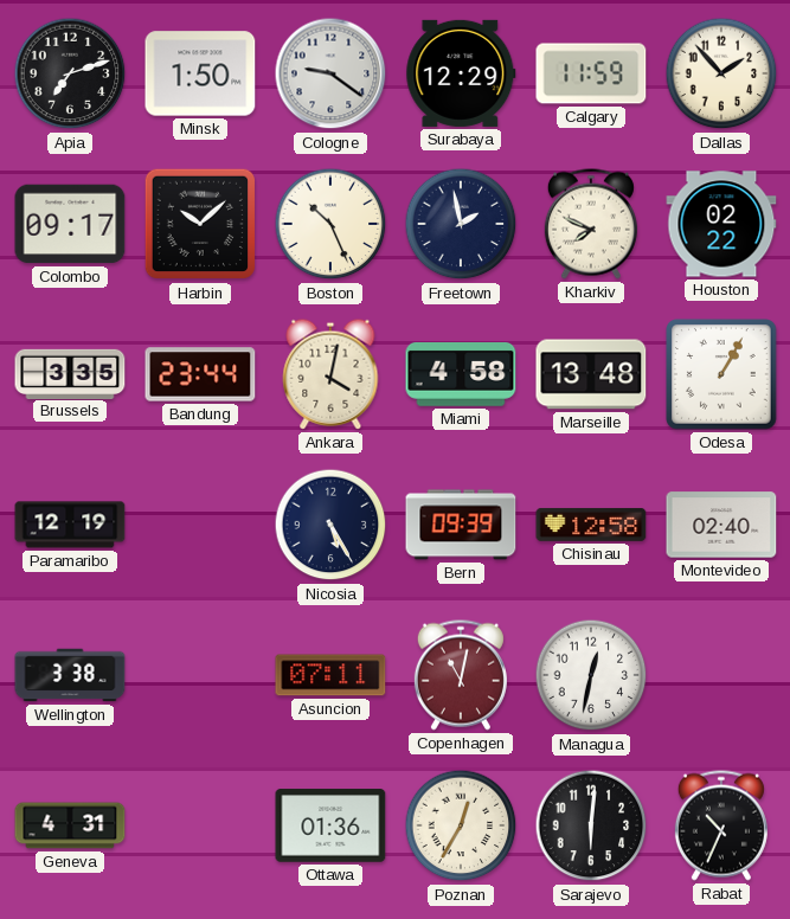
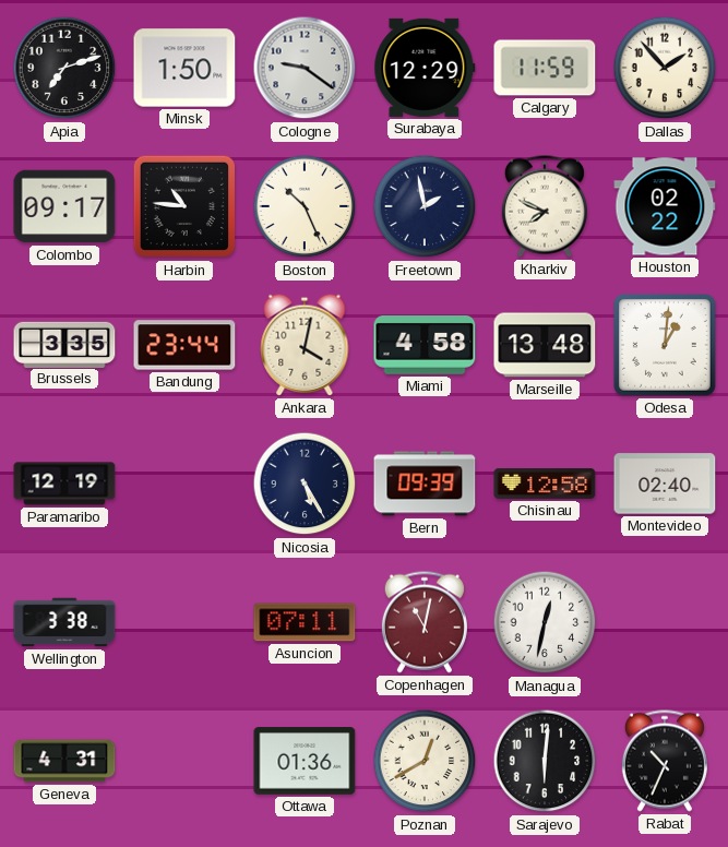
Harbin: 10:08 -> 10:46 (184, 206)
Odesa: 1:05 -> 1:01 (665, 345)
Poznan: 12:35 -> 12:40 (425, 761)
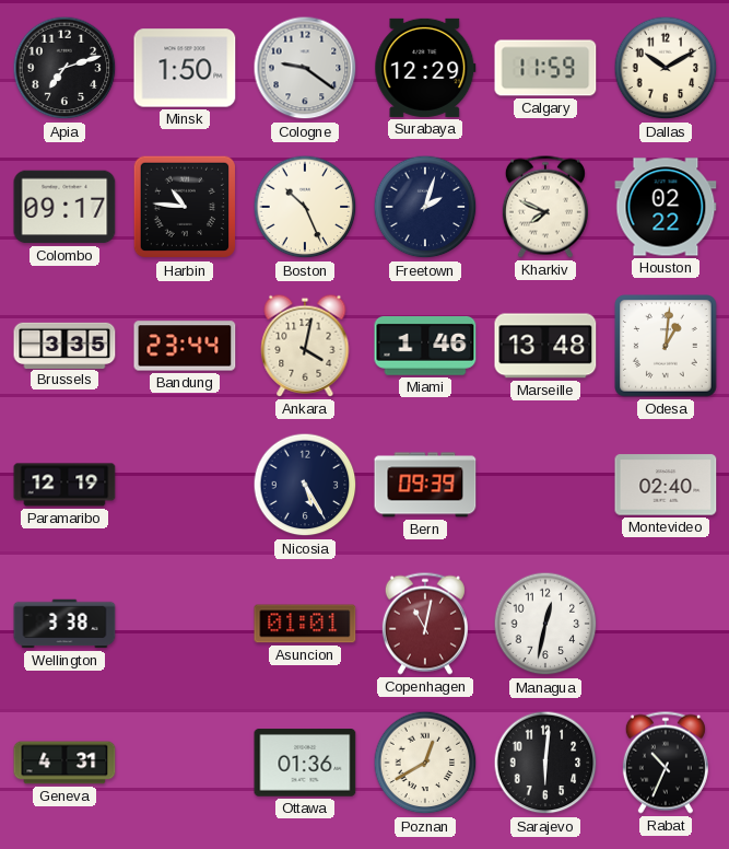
Dallas: 1:53 -> 10:10 (666, 68)
Freetown: 1:58 -> 2:03 (425, 207)
Miami: 4:58 -> 1:46 (425, 347)
Chisinau: 12:58 -> none (545, 484)
Asuncion: 07:11 -> 01:01 (305, 624)
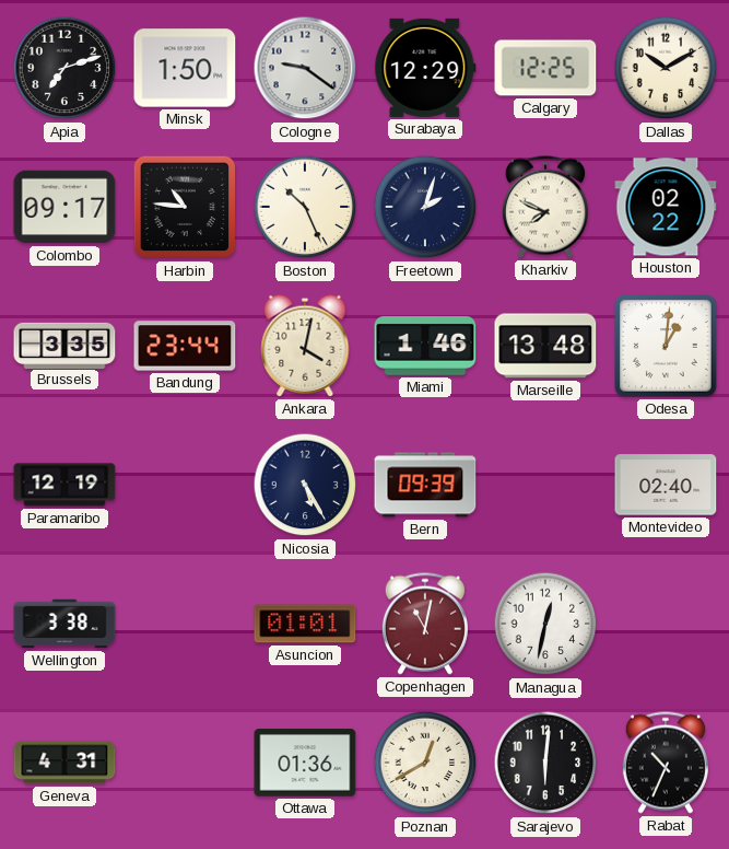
Calgary: 11:59 -> 12:25 (545, 68)
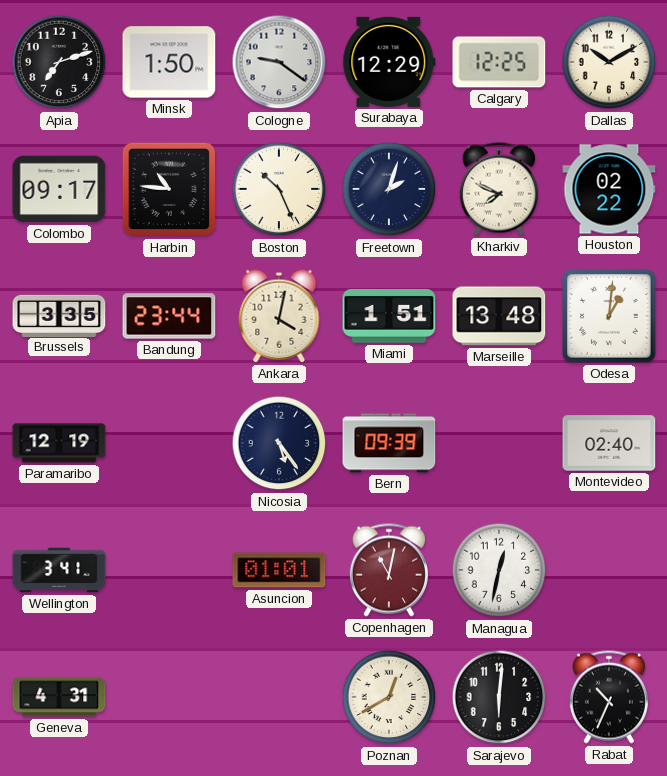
Miami: 1:46 -> 1:51 (389, 317)
Nicosia: 5:25 -> 5:24 (279, 443)
Wellington: 3:38 -> 3:41 (59, 570)
Ottawa: 01:36 -> none (305, 763)
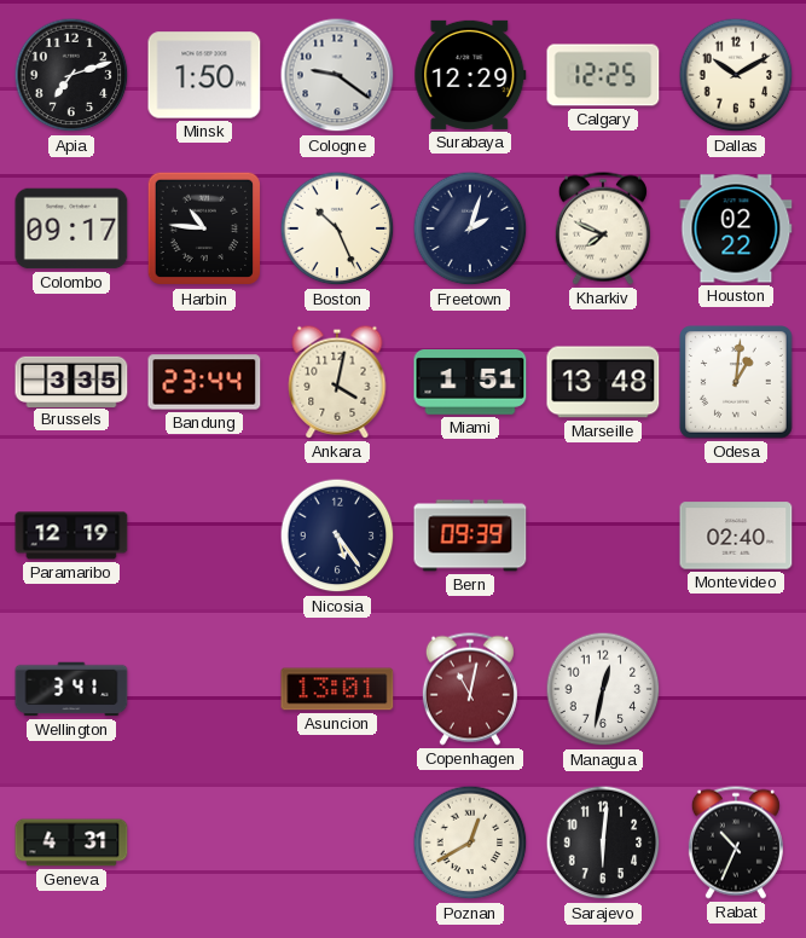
Asuncion: 01:01 -> 13:01 (337, 689)
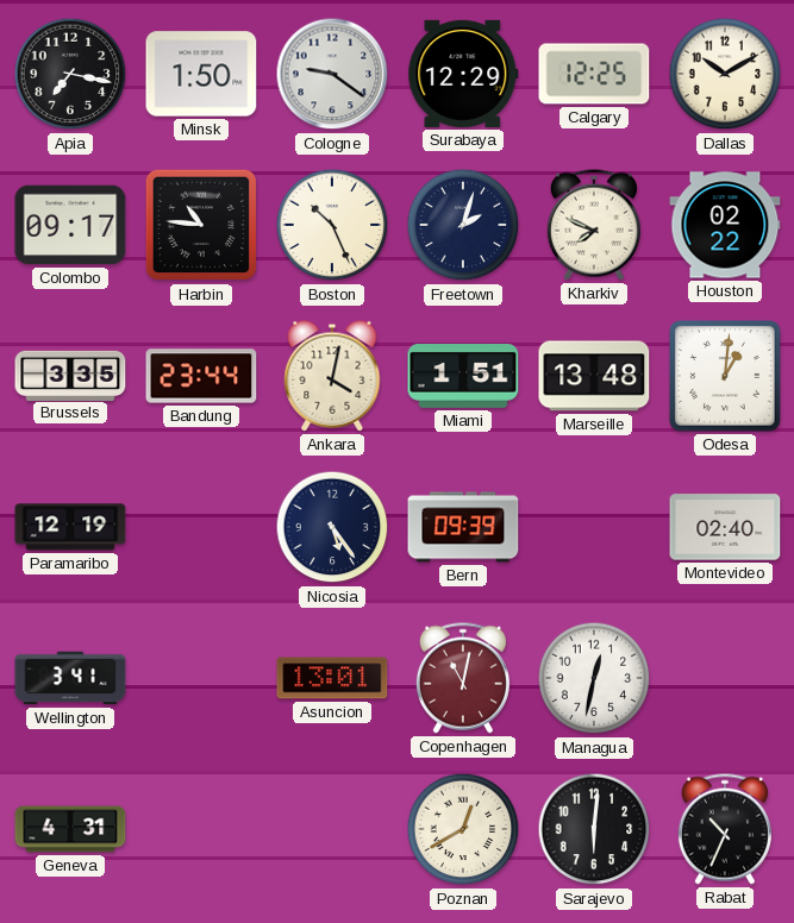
Apia: 7:12 -> 7:17 (70, 74)
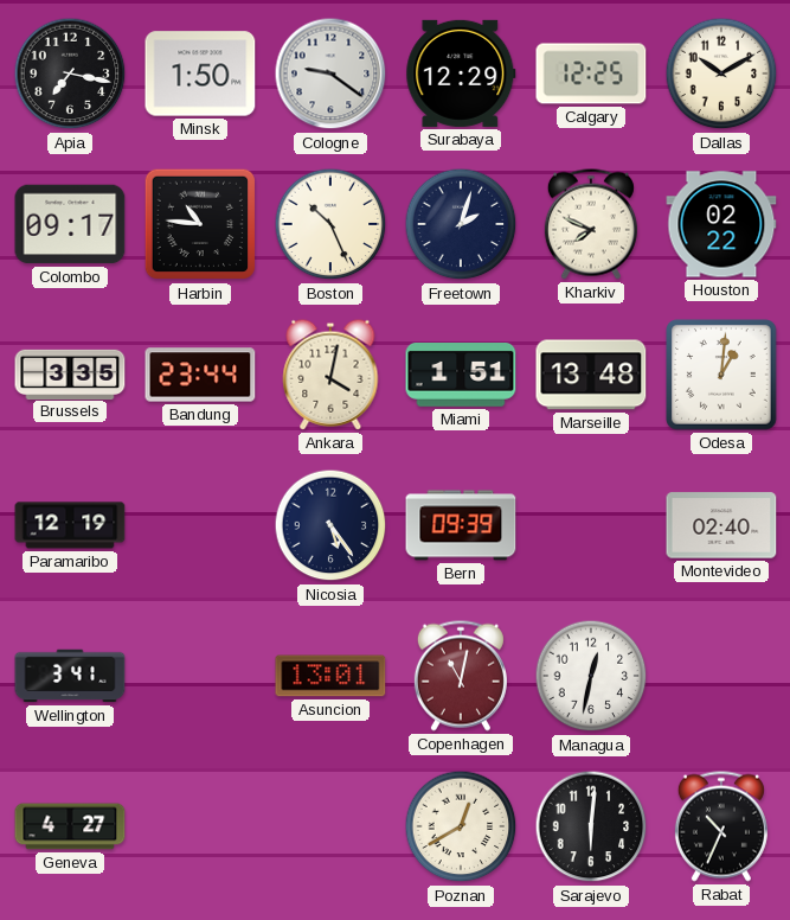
Geneva: 4:31 -> 4:27 (70, 826)
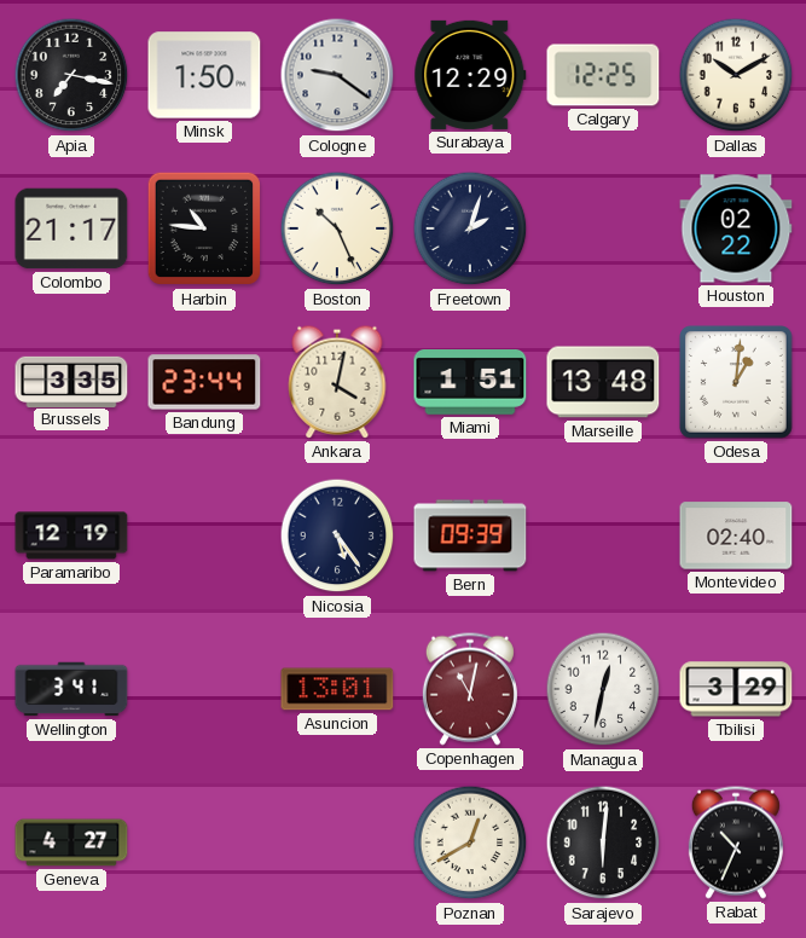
Colombo: 09:17 -> 21:17 (71, 228)
Kharkiv: 7:49 -> none (591, 224)
Tbilisi: none -> 3:29 (736, 689)
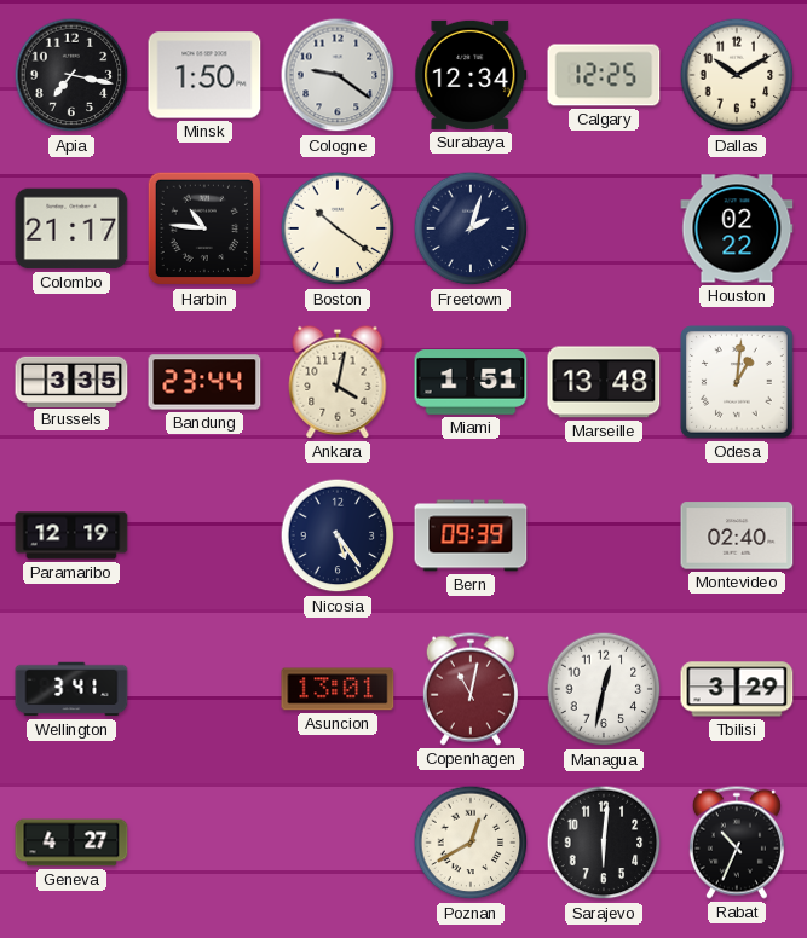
Surabaya: 12:29 -> 12:34 (471, 75)
Boston: 10:26 -> 10:21 (338, 228)
